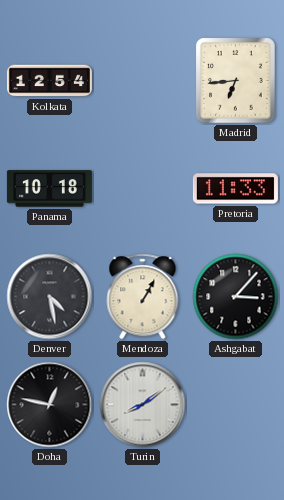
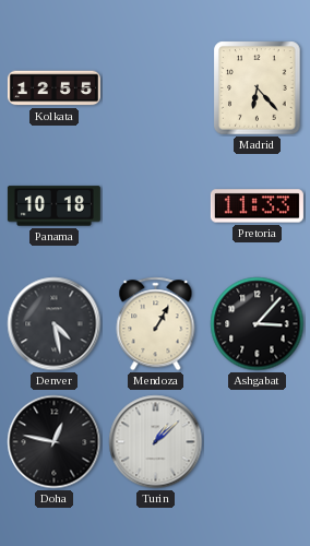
Kolkata: 12:54 -> 12:55 (53, 88)
Madrid: 6:44 -> 6:23 (258, 88)
Turin: 8:09 -> 1:08 (156, 442)
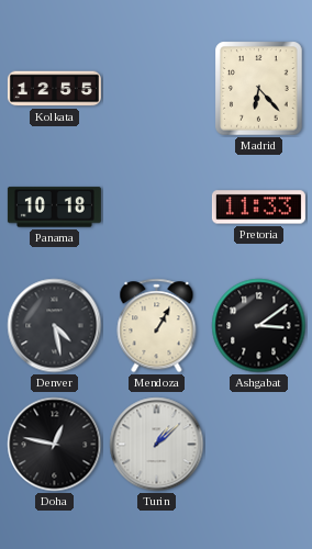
Ashgabat: 3:07 -> 3:09 (259, 326)
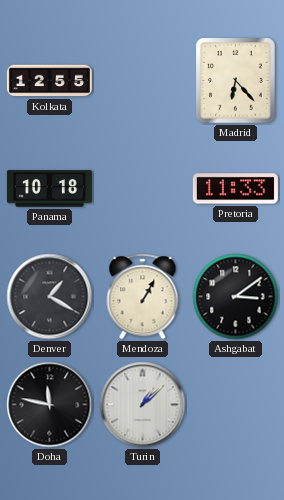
Denver: 4:28 -> 1:20 (50, 297)
Doha: 12:47 -> 11:47 (50, 405)
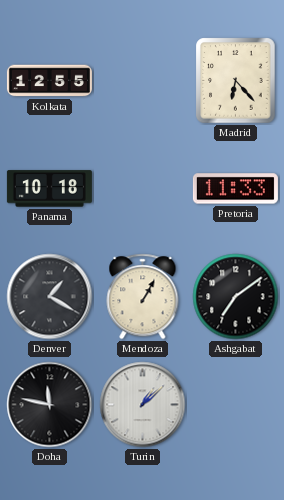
Ashgabat: 3:09 -> 7:09 (236, 297)
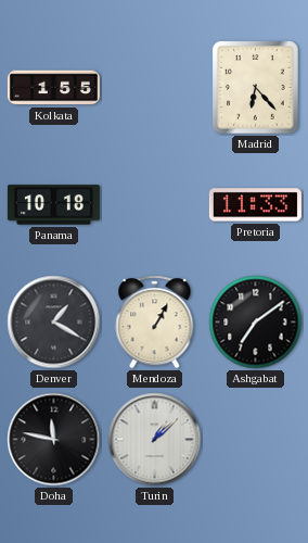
Kolkata: 12:55 -> 1:55 (53, 88)
